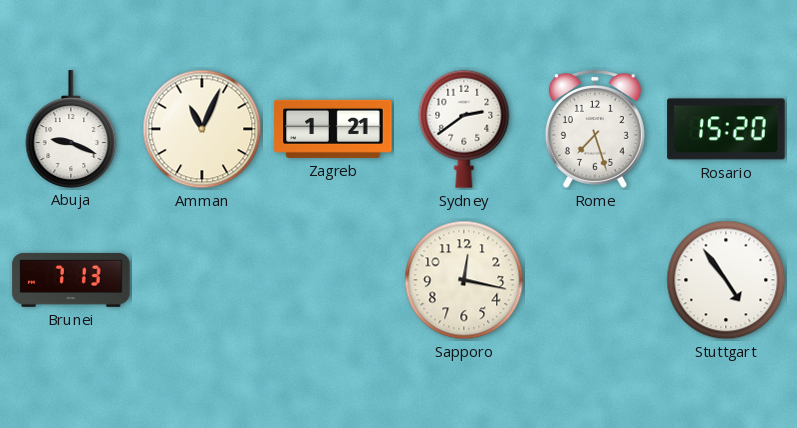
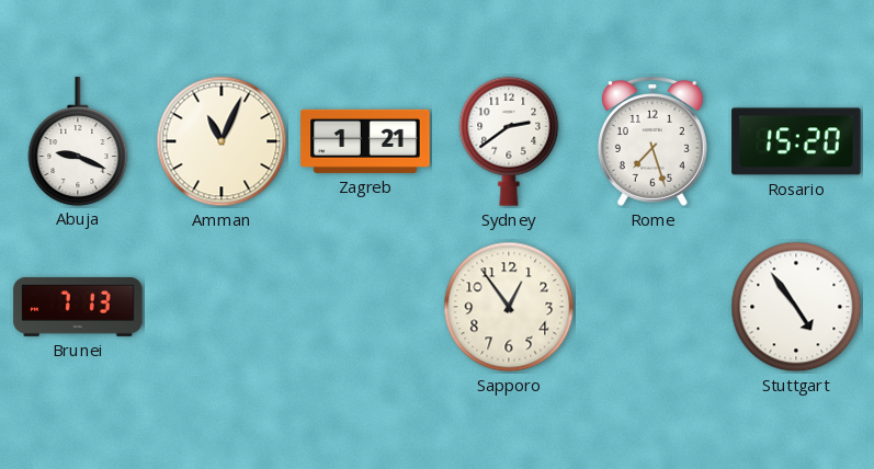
Sapporo: 12:17 -> 12:54 (509, 307)
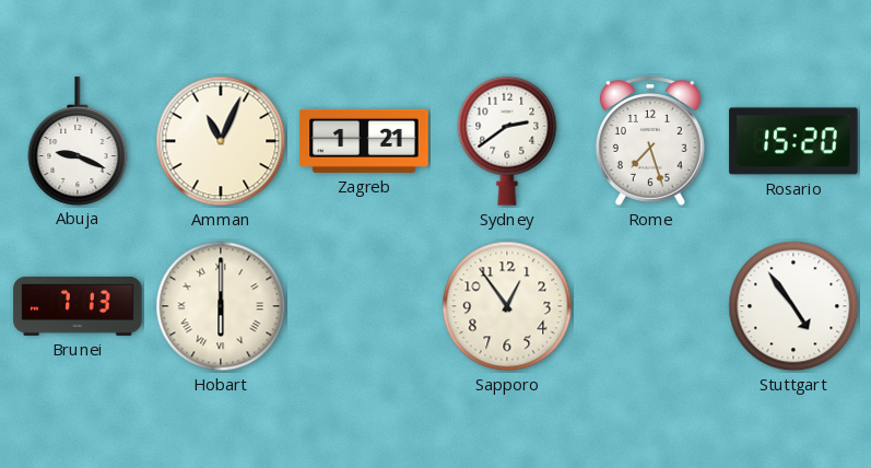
Hobart: none -> 6:00 (221, 306)
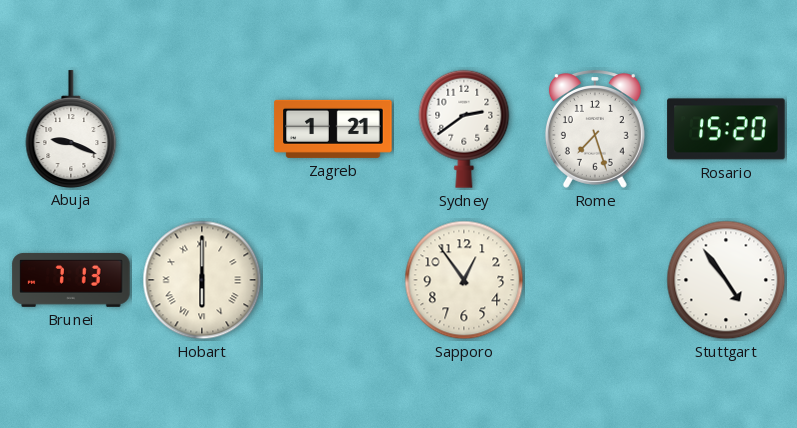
Amman: 11:04 -> none (221, 141)
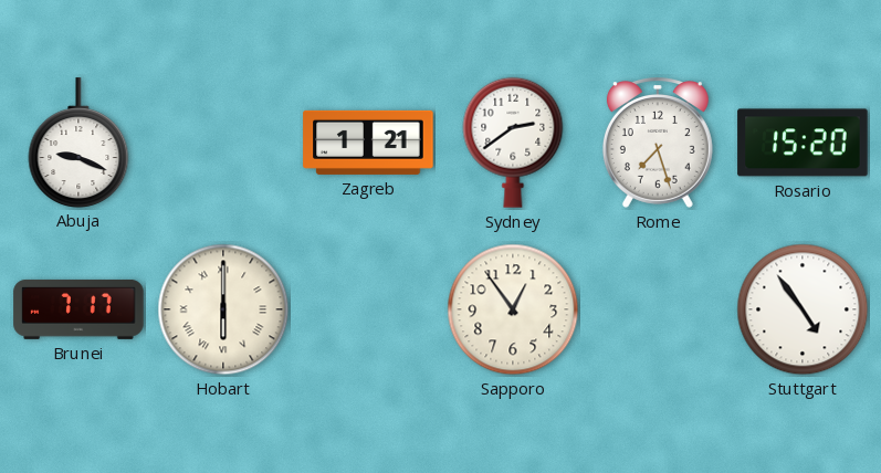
Brunei: 7:13 -> 7:17 (78, 309)
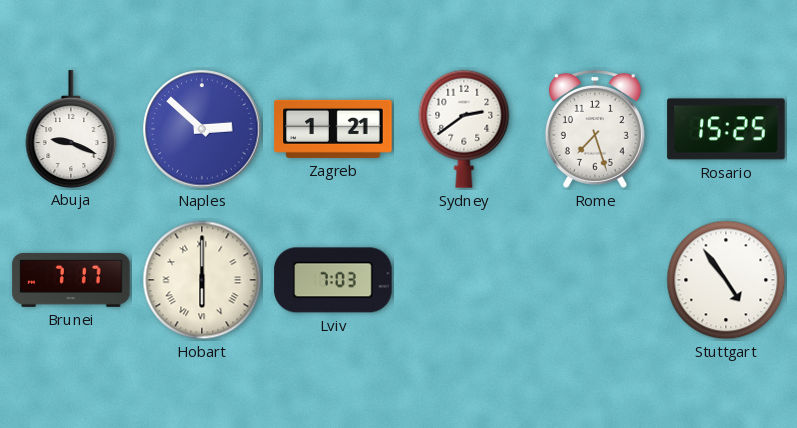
Naples: none -> 2:52 (202, 129)
Rosario: 15:20 -> 15:25 (726, 129)
Lviv: none -> 7:03 (333, 280)
Sapporo: 12:54 -> none (513, 309)
